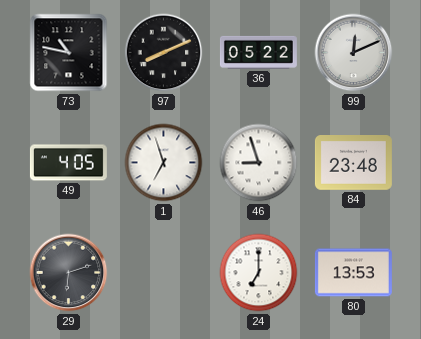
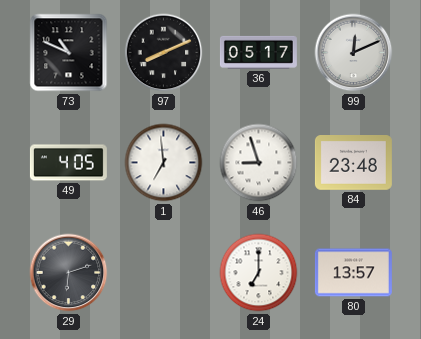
73: 10:47 -> 10:49 (69, 53)
36: 05:22 -> 05:17 (258, 52)
1: 6:57 -> 6:59 (164, 163)
80: 13:53 -> 13:57 (353, 273)
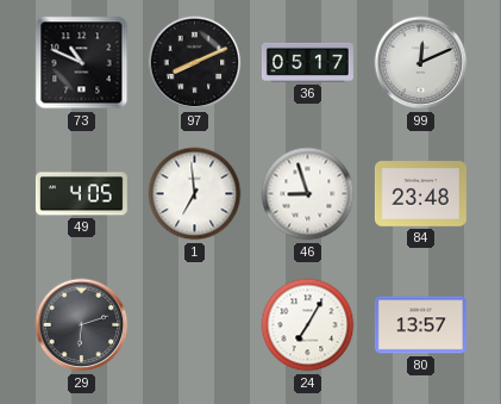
24: 7:00 -> 7:05 (308, 325)
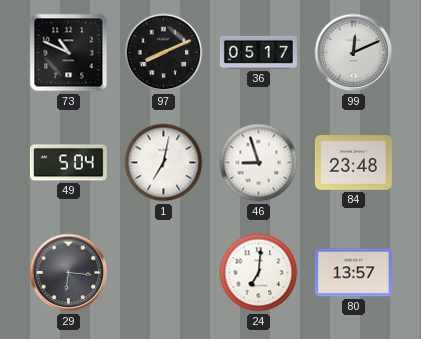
49: 4:05 -> 5:04 (68, 163)
1: 6:59 -> 7:02 (164, 163)
29: 6:12 -> 6:16 (69, 273)
24: 7:05 -> 7:01 (259, 273)
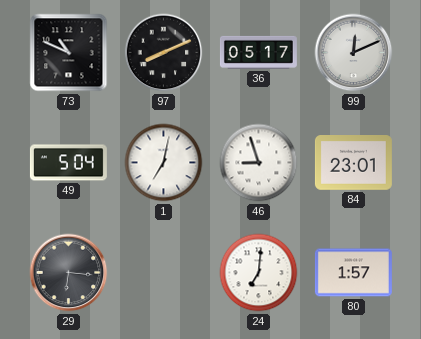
84: 23:48 -> 23:01 (353, 163)
80: 13:57 -> 1:57 (353, 273)
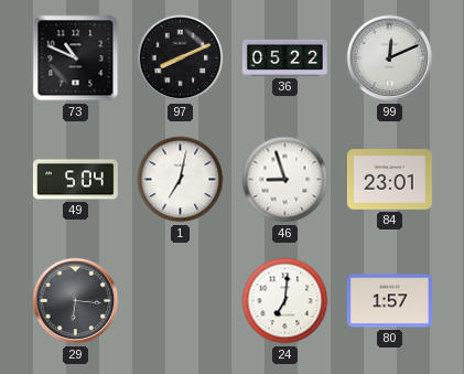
36: 05:17 -> 05:22 (284, 57)
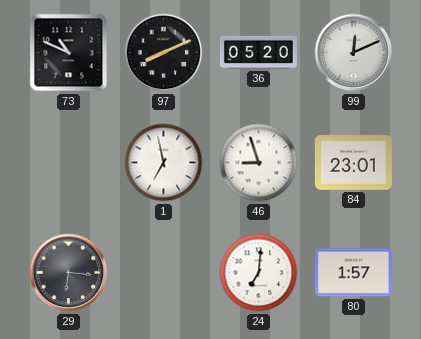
36: 05:22 -> 05:20 (258, 52)
49: 5:04 -> none (75, 180)
1: 7:02 -> 6:58 (164, 163)
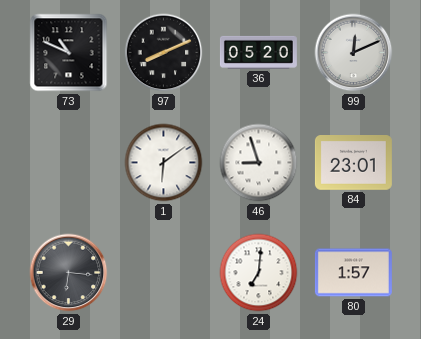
1: 6:58 -> 6:09 (164, 163)
